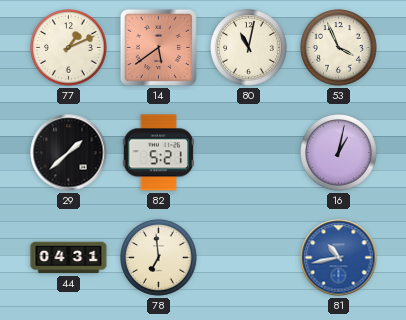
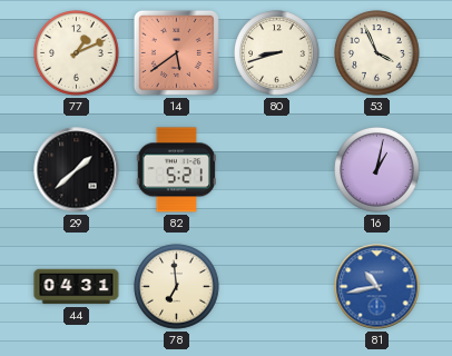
80: 11:02 -> 8:42 (277, 53)
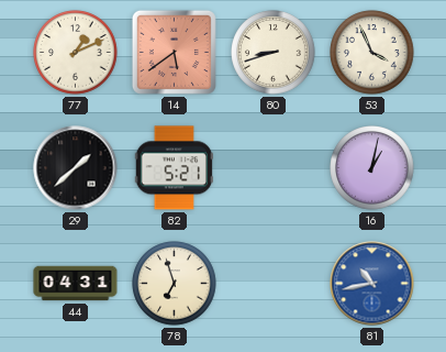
78: 6:59 -> 6:57 (175, 284)
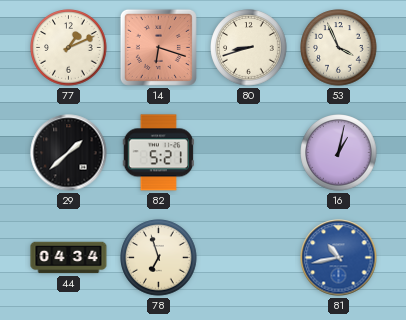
14: 5:39 -> 6:18 (158, 47)
44: 04:31 -> 04:34 (69, 258)
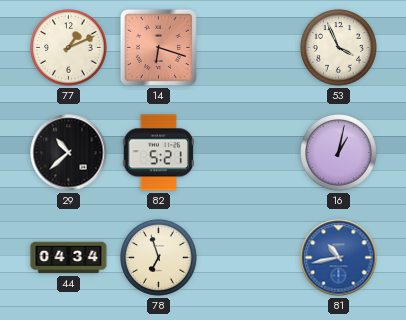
80: 8:42 -> none (249, 48)
29: 1:38 -> 10:38 (69, 153)
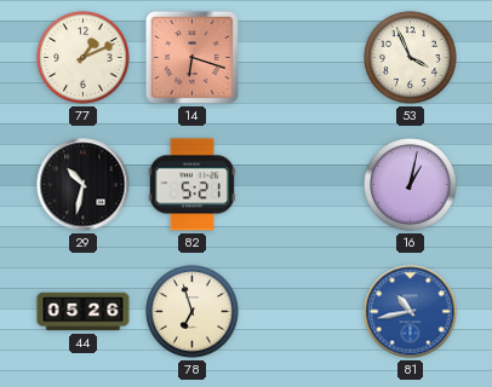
29: 10:38 -> 10:32 (84, 185)
44: 04:34 -> 05:26 (84, 312)
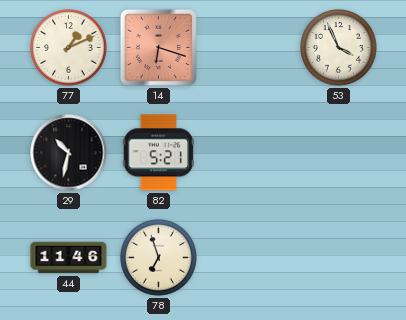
16: 1:02 -> none (411, 185)
44: 05:26 -> 11:46 (69, 258)
81: 10:43 -> none (411, 312)
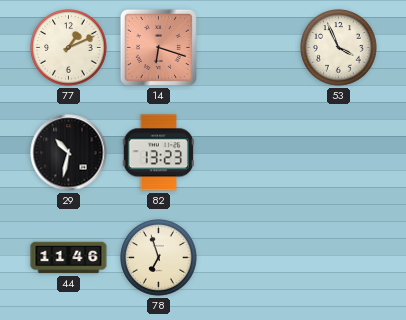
82: 5:21 -> 13:23 (158, 153)
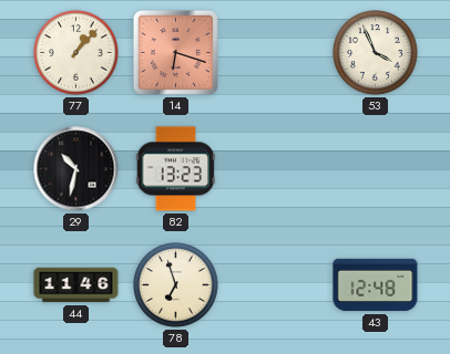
77: 1:11 -> 1:07 (76, 53)
43: none -> 12:48 (376, 285)
